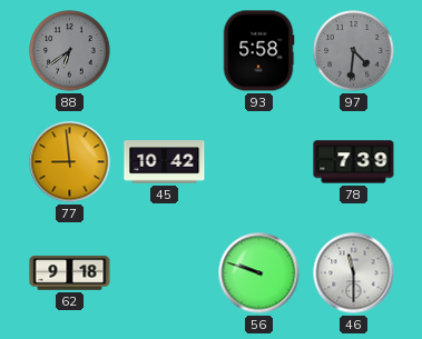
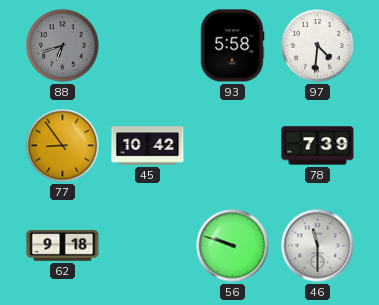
88: 6:39 -> 6:42 (63, 46)
97 dial: grey -> white (318, 46)
77: 8:59 -> 8:54 (63, 146)
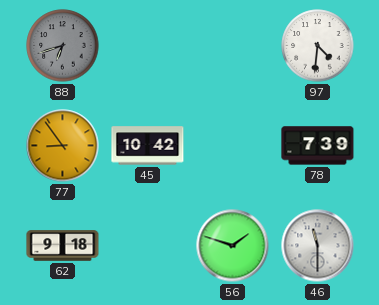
93: 5:58 -> none (232, 46)
56: 9:48 -> 1:48 (233, 246)
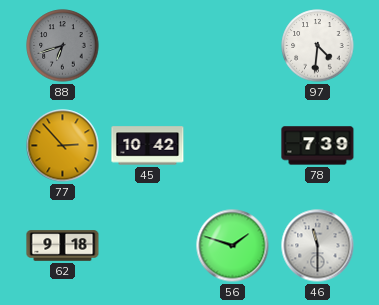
77: 8:54 -> 2:53 (63, 146)
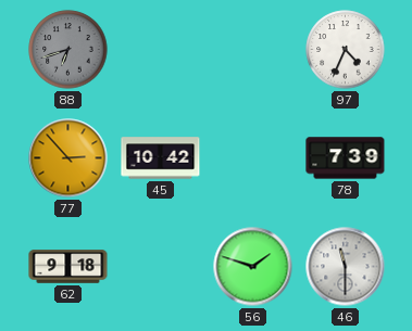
97: 4:31 -> 4:34 (346, 50)
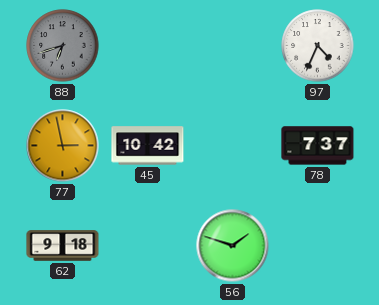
77: 2:53 -> 2:58 (63, 146)
78: 7:39 -> 7:37 (318, 146)
46: 11:30 -> none (346, 267)
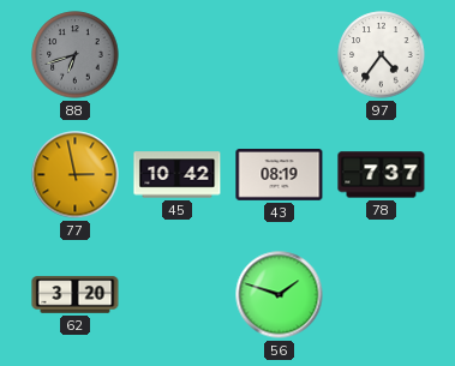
97: 4:34 -> 4:36 (382, 55)
43: none -> 08:19 (280, 175)
62: 9:18 -> 3:20 (76, 295)
